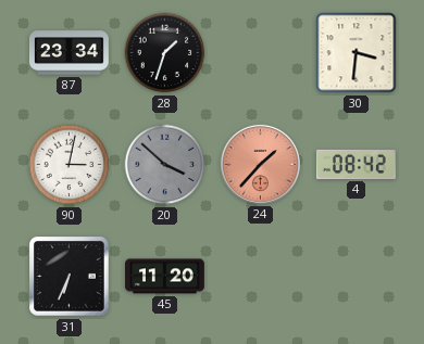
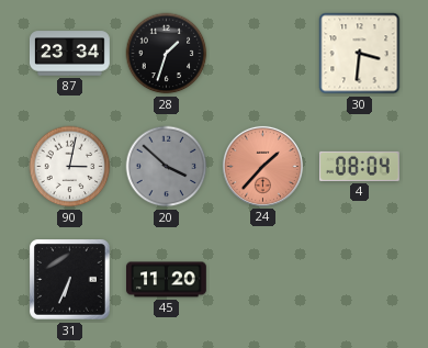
4: 08:42 -> 08:04 (359, 166)
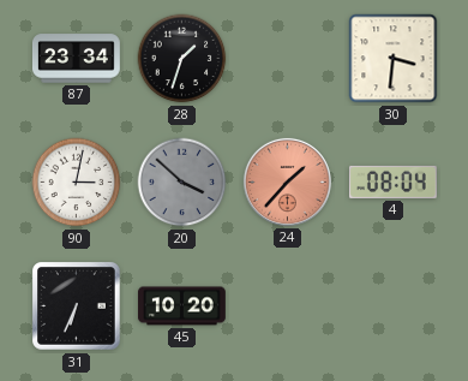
45: 11:20 -> 10:20 (182, 306)
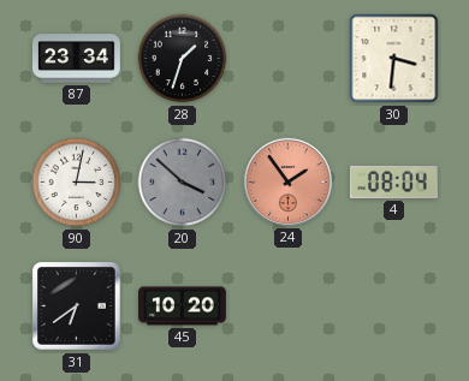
24: 1:37 -> 1:54 (287, 181)
31: 6:34 -> 6:39 (77, 306)
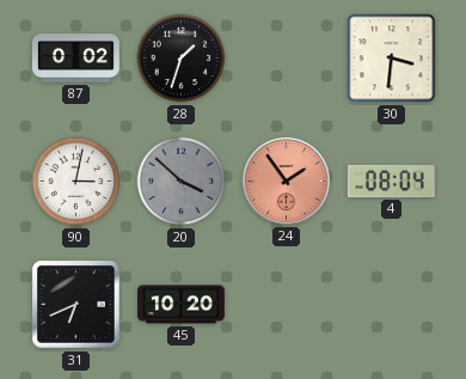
87: 23:34 -> 0:02 (75, 59)
31: 6:39 -> 6:41 (76, 305)
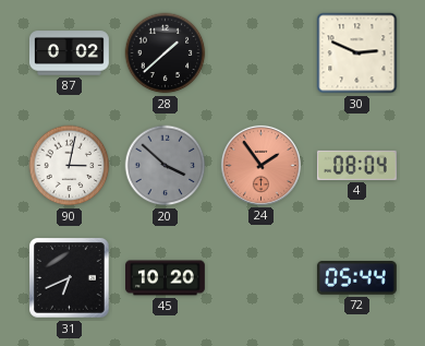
28: 1:33 -> 1:38 (166, 53)
30: 3:31 -> 2:49 (357, 53)
72: none -> 05:44 (356, 278)
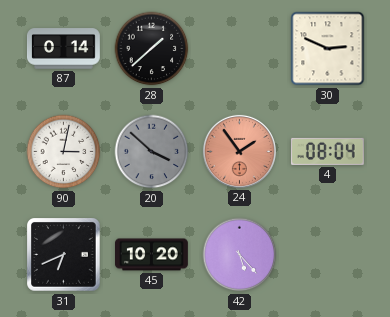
87: 0:02 -> 0:14 (63, 49)
42: none -> 5:23 (240, 255)
72: 05:44 -> none (356, 278)
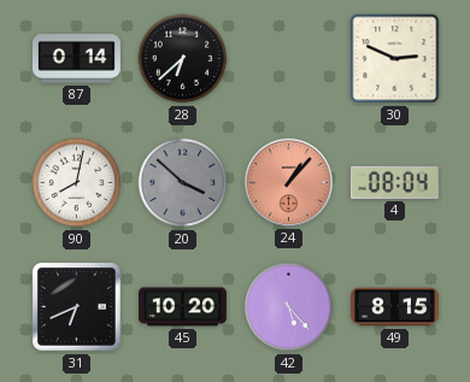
28: 1:38 -> 6:38 (183, 59)
90: 3:02 -> 8:02 (77, 183)
24: 1:54 -> 1:07 (288, 182)
49: none -> 8:15 (395, 307)
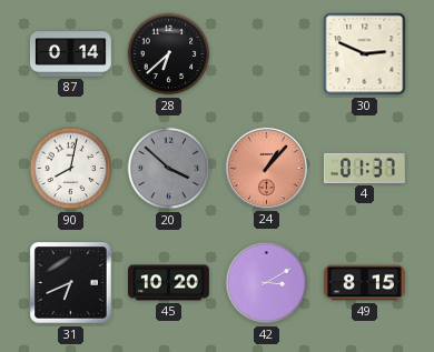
4: 08:04 -> 01:37 (364, 168)
42: 5:23 -> 3:10 (267, 283)
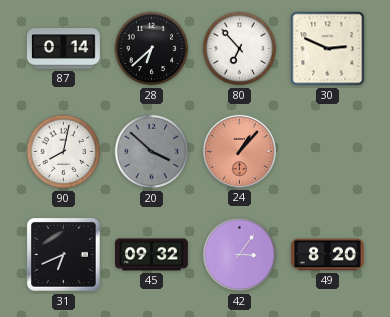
80: none -> 6:53 (240, 49)
4: 01:37 -> none (364, 168)
45: 10:20 -> 09:32 (152, 255)
42: 3:10 -> 3:06 (240, 255)
49: 8:15 -> 8:20 (328, 255)
